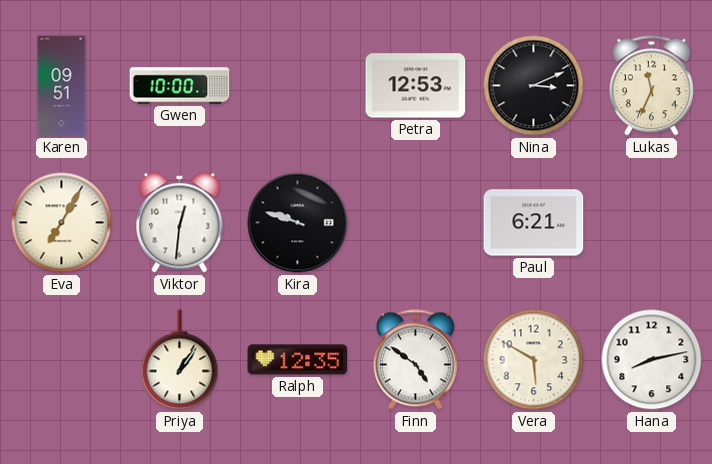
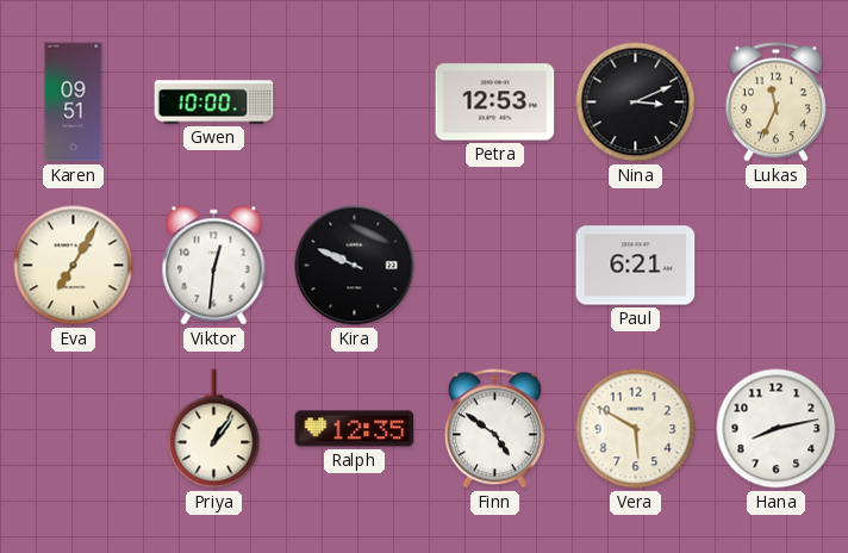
Kira: 9:48 -> 9:49 (355, 266)
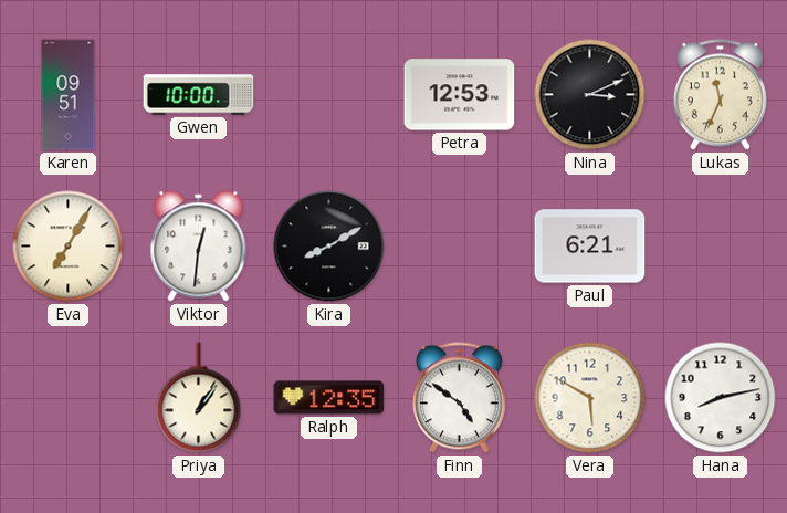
Kira: 9:49 -> 8:10 (329, 247)
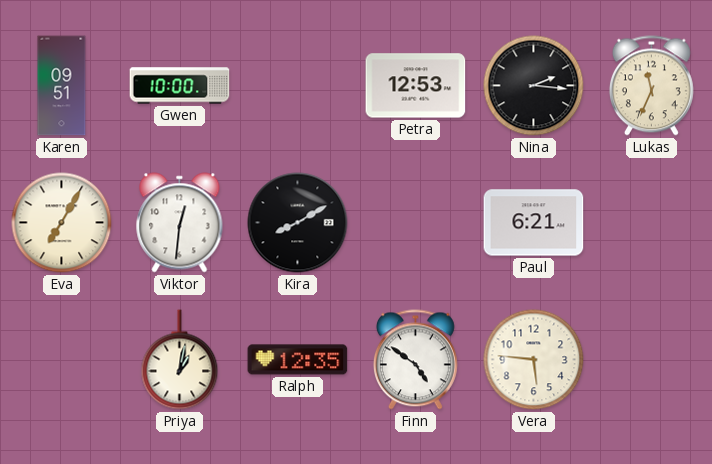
Nina: 3:11 -> 2:16 (534, 86)
Priya: 1:06 -> 1:02 (180, 360)
Vera: 5:50 -> 5:46 (534, 360)
Hana: 8:13 -> none (721, 398)
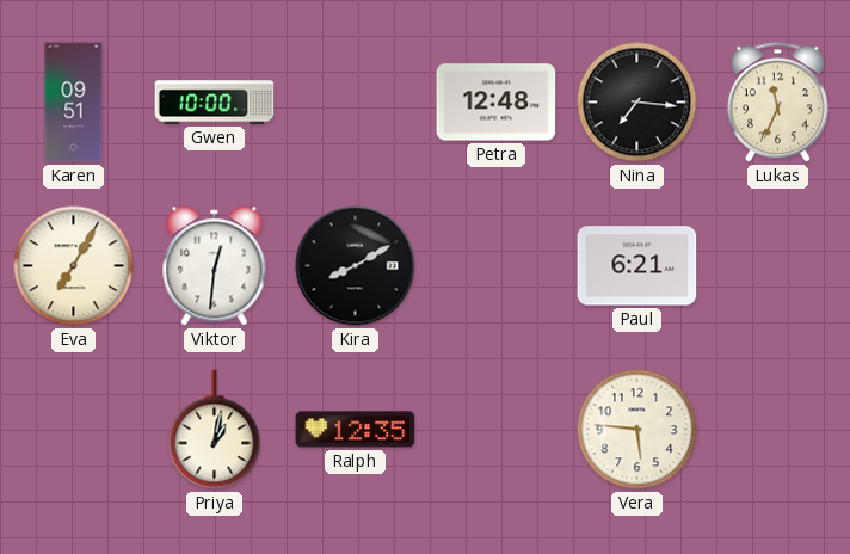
Petra: 12:53 -> 12:48 (497, 103)
Nina: 2:16 -> 7:16 (637, 103)
Finn: 4:51 -> none (415, 360)
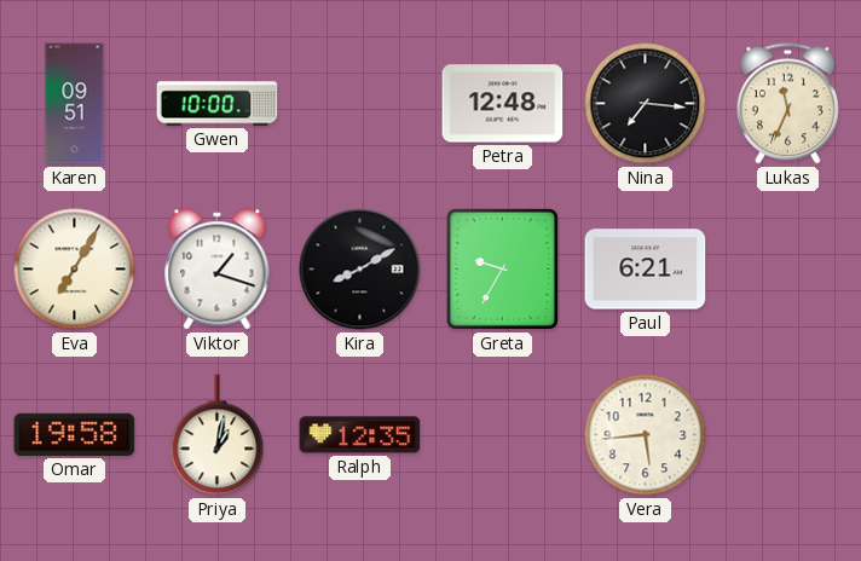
Viktor: 12:31 -> 1:18 (218, 270)
Greta: none -> 9:35 (502, 268)
Omar: none -> 19:58 (75, 434)
Vera: 5:46 -> 5:44 (646, 435)
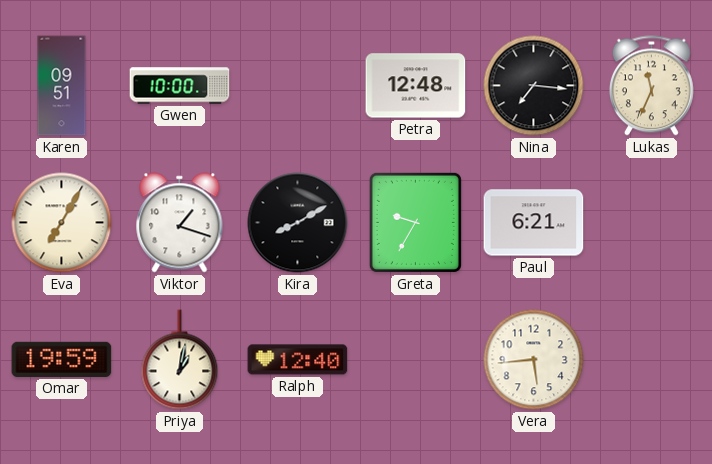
Omar: 19:58 -> 19:59 (62, 359)
Ralph: 12:35 -> 12:40 (298, 360)
